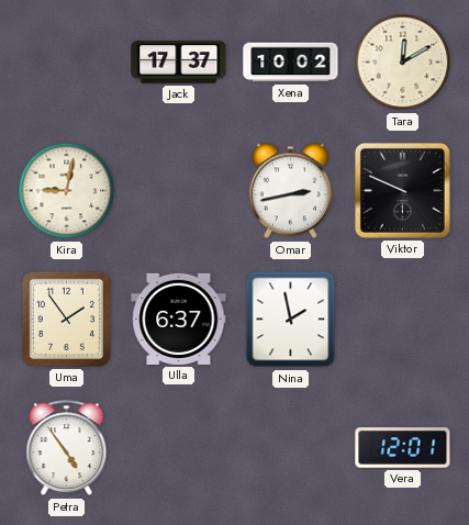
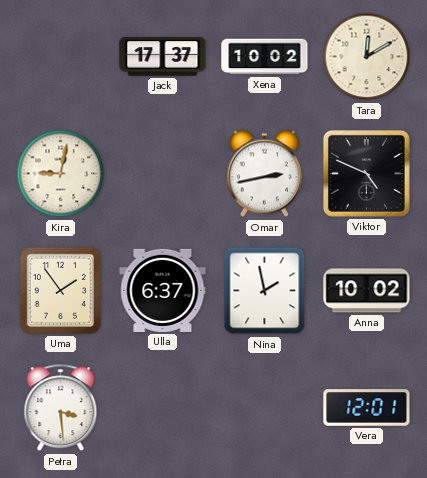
Viktor: 9:49 -> 4:49 (366, 173)
Anna: none -> 10:02 (367, 291)
Petra: 4:54 -> 3:29 (61, 408)
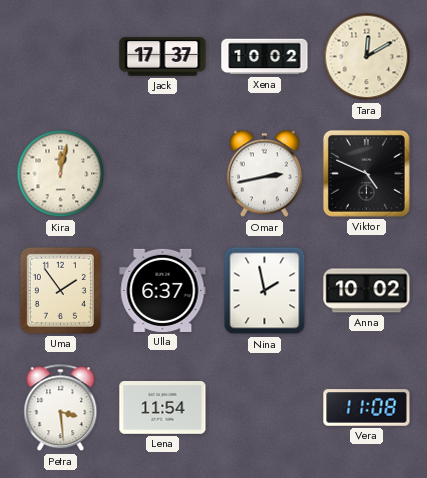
Kira: 9:02 -> 12:02 (61, 174)
Lena: none -> 11:54 (163, 408)
Vera: 12:01 -> 11:08 (367, 408)
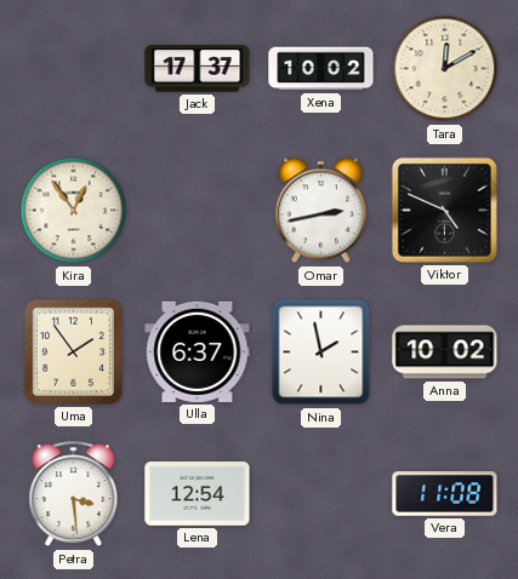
Kira: 12:02 -> 12:54 (74, 211)
Lena: 11:54 -> 12:54 (198, 494)
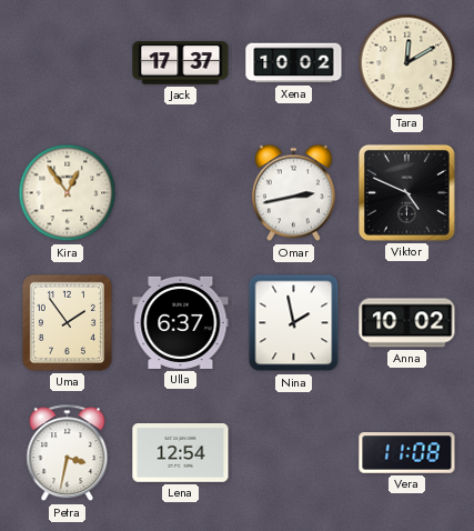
Petra: 3:29 -> 3:32 (68, 453)
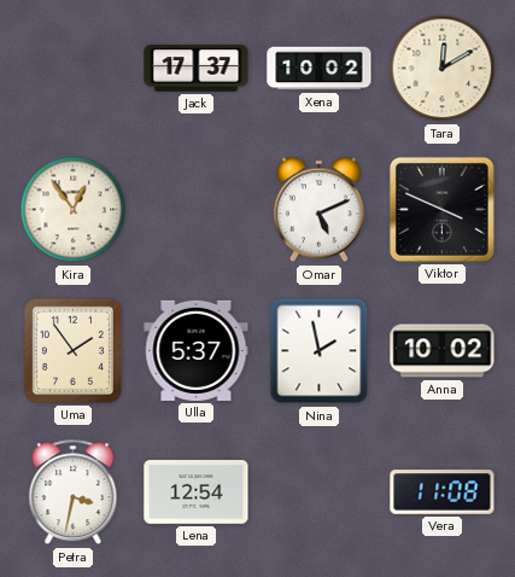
Omar: 2:43 -> 5:11 (318, 210)
Viktor: 4:49 -> 3:49 (441, 209)
Ulla: 6:37 -> 5:37 (197, 350)
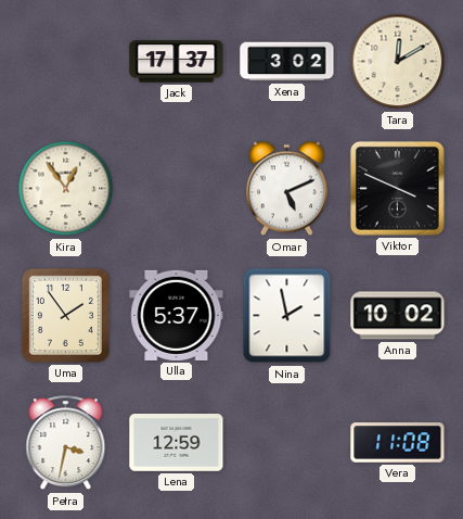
Xena: 10:02 -> 3:02 (287, 62)
Lena: 12:54 -> 12:59 (177, 443)
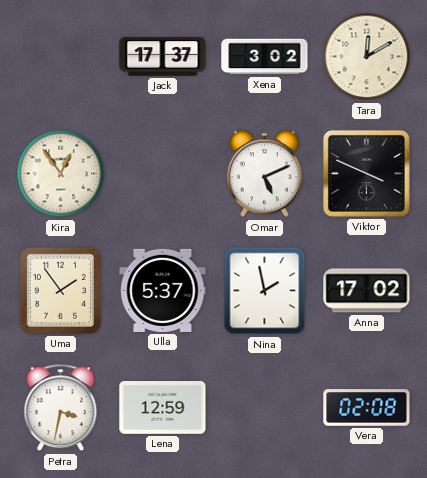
Anna: 10:02 -> 17:02 (367, 291)
Vera: 11:08 -> 02:08 (367, 408)
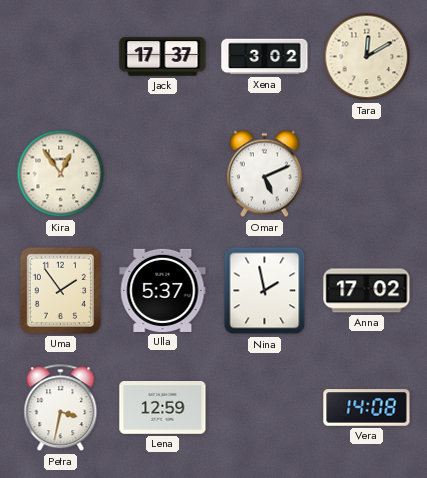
Viktor: 3:49 -> none (366, 173)
Vera: 02:08 -> 14:08 (367, 408)
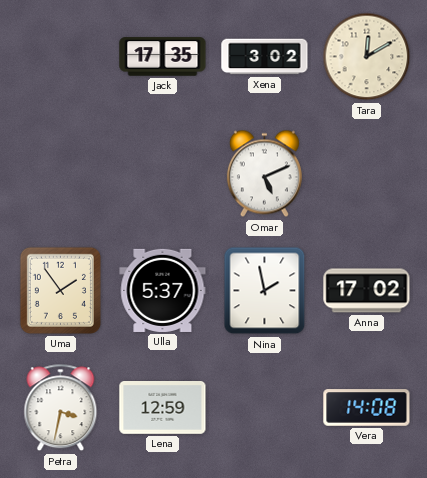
Jack: 17:37 -> 17:35 (163, 57)
Kira: 12:54 -> none (61, 174)
